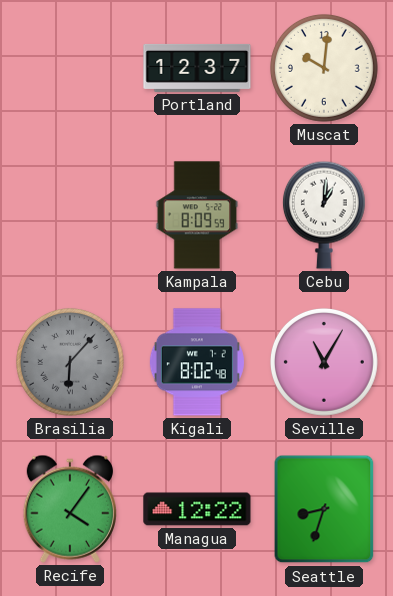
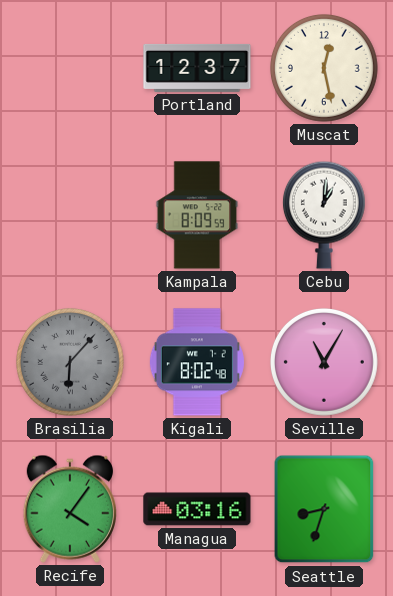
Muscat: 10:01 -> 12:28 (324, 68)
Managua: 12:22 -> 03:16 (197, 509)
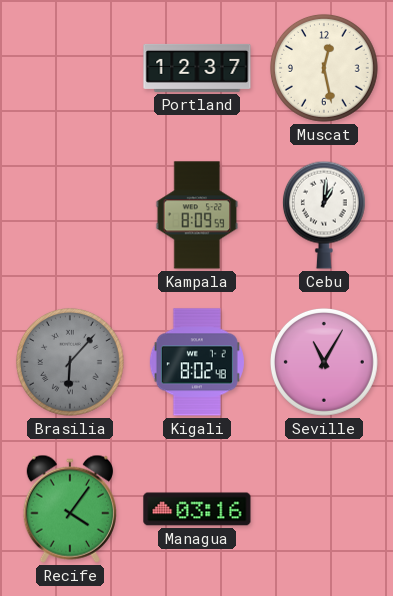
Seattle: 8:33 -> none (324, 509)
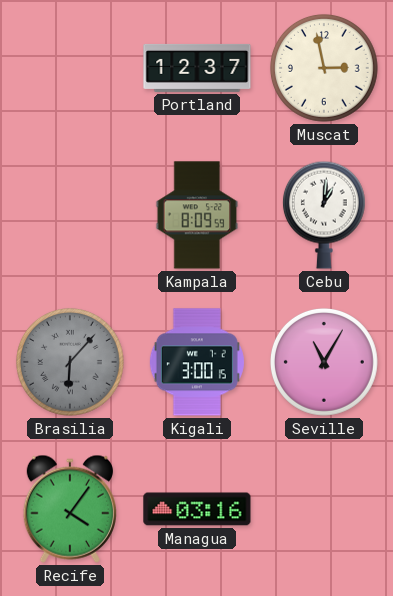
Muscat: 12:28 -> 2:58 (324, 68)
Kigali: 8:02 -> 3:00 (197, 362)
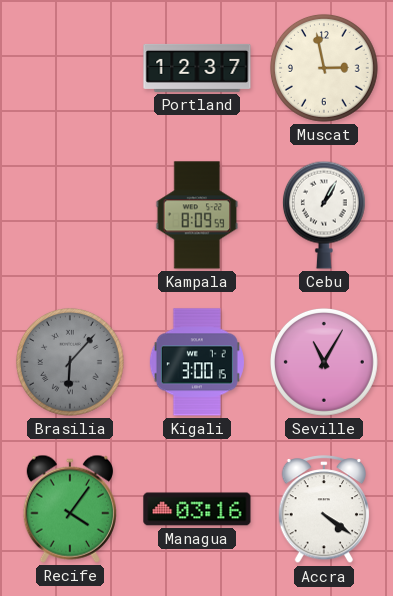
Cebu: 1:01 -> 1:05 (324, 215)
Accra: none -> 4:21 (324, 510)
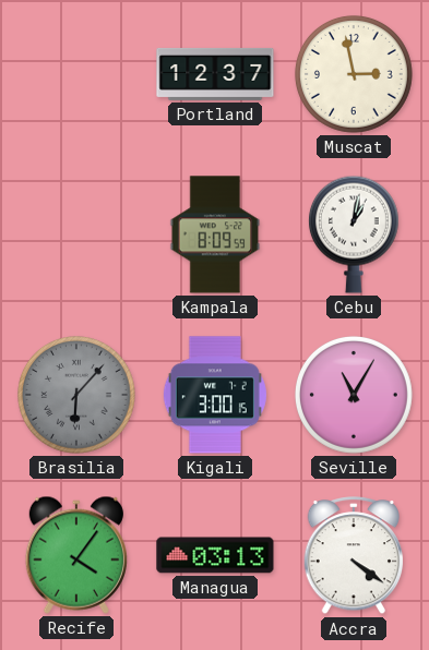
Cebu: 1:05 -> 1:02 (354, 234)
Managua: 03:16 -> 03:13 (215, 555)
